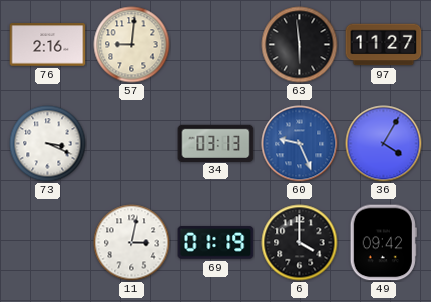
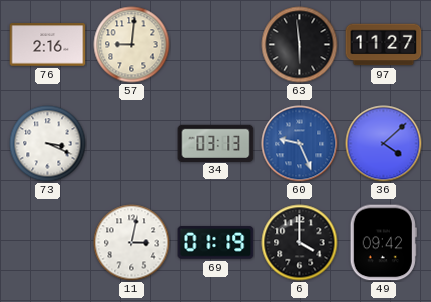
36: 4:05 -> 4:08 (384, 144)
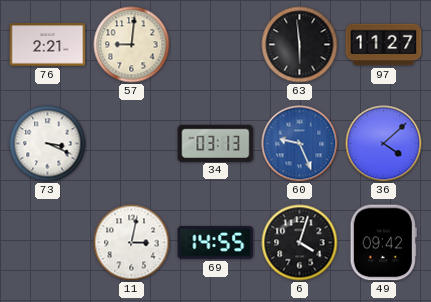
76: 2:16 -> 2:21 (48, 45)
69: 01:19 -> 14:55 (216, 243)
6: 4:00 -> 4:03 (300, 243)
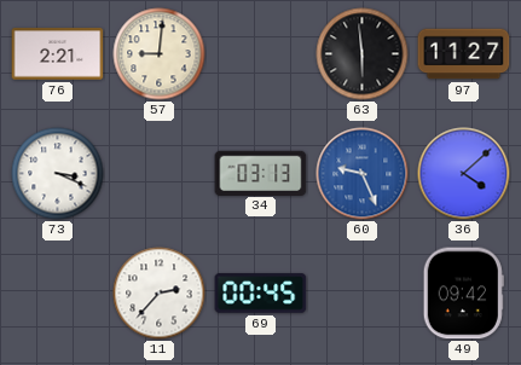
11: 3:02 -> 2:37 (160, 294)
69: 14:55 -> 00:45 (261, 294)
6: 4:03 -> none (300, 243)
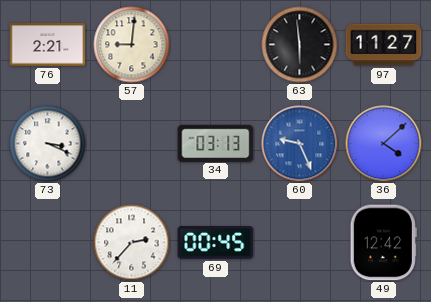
49: 09:42 -> 12:42 (383, 243)
